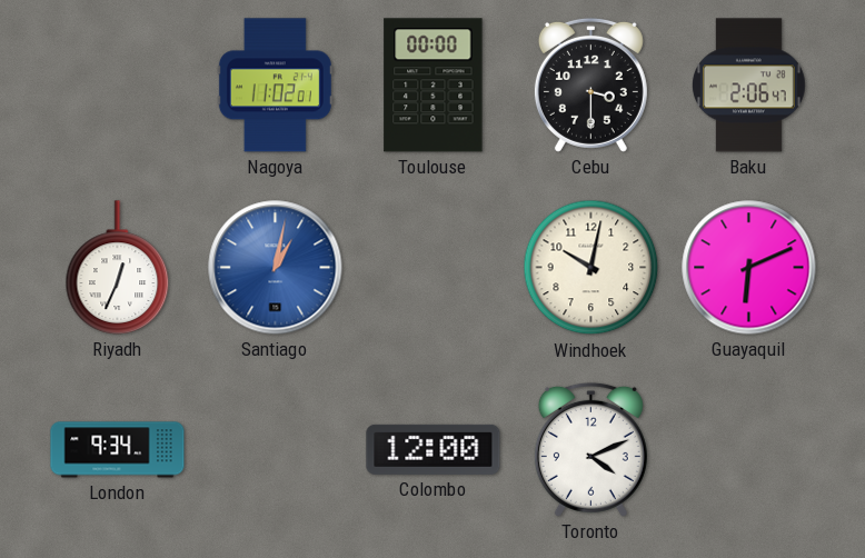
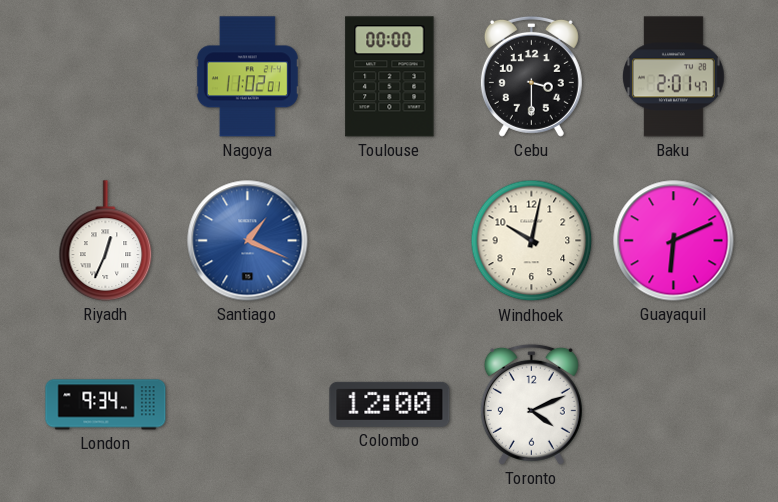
Baku: 2:06 -> 2:01 (673, 77)
Santiago: 1:02 -> 1:19 (248, 241)
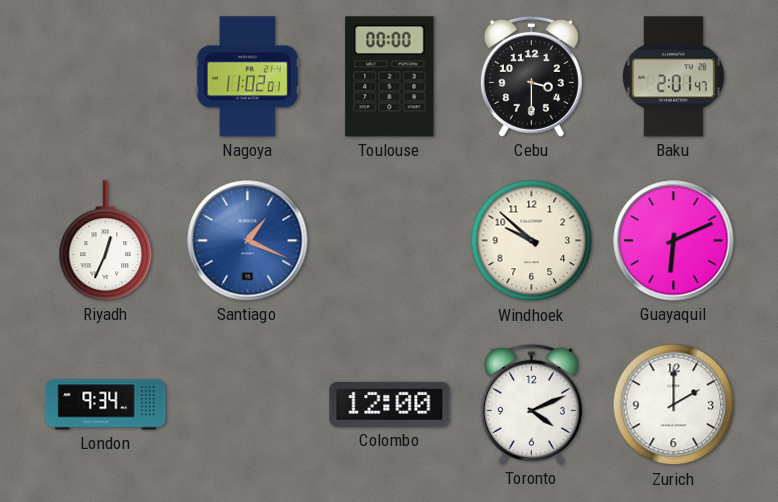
Windhoek: 10:02 -> 9:52 (532, 241)
Zurich: none -> 2:00 (674, 405)
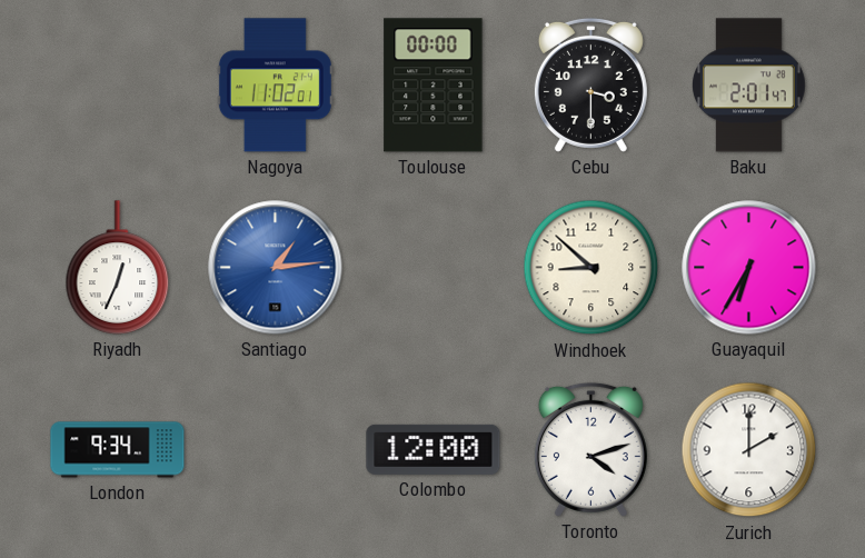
Santiago: 1:19 -> 1:14 (276, 268)
Windhoek: 9:52 -> 8:52 (591, 268)
Guayaquil: 6:11 -> 6:35 (749, 268)
Toronto: 4:11 -> 4:12 (590, 449)
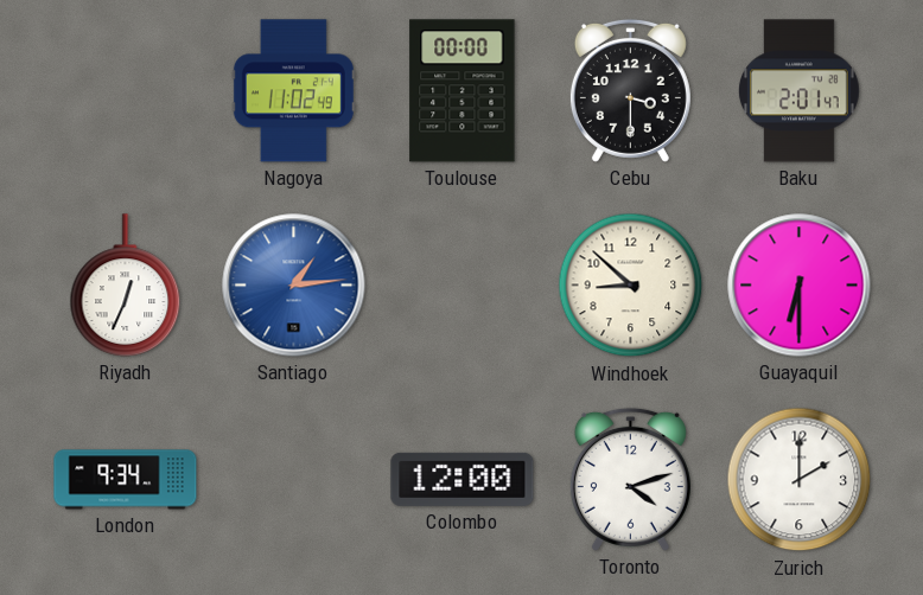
Nagoya: 11:02:01 -> 11:02:49 (293, 91)
Guayaquil: 6:35 -> 6:30 (800, 286)
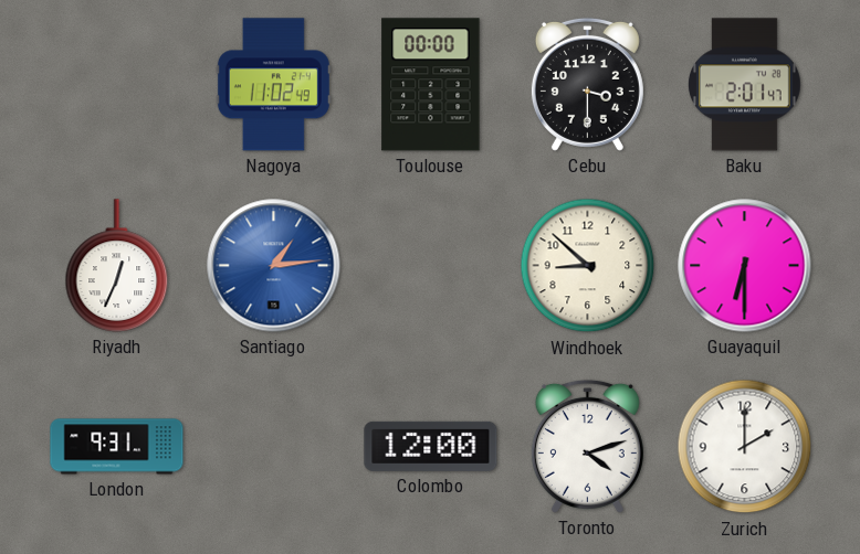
London: 9:34 -> 9:31 (117, 447)
